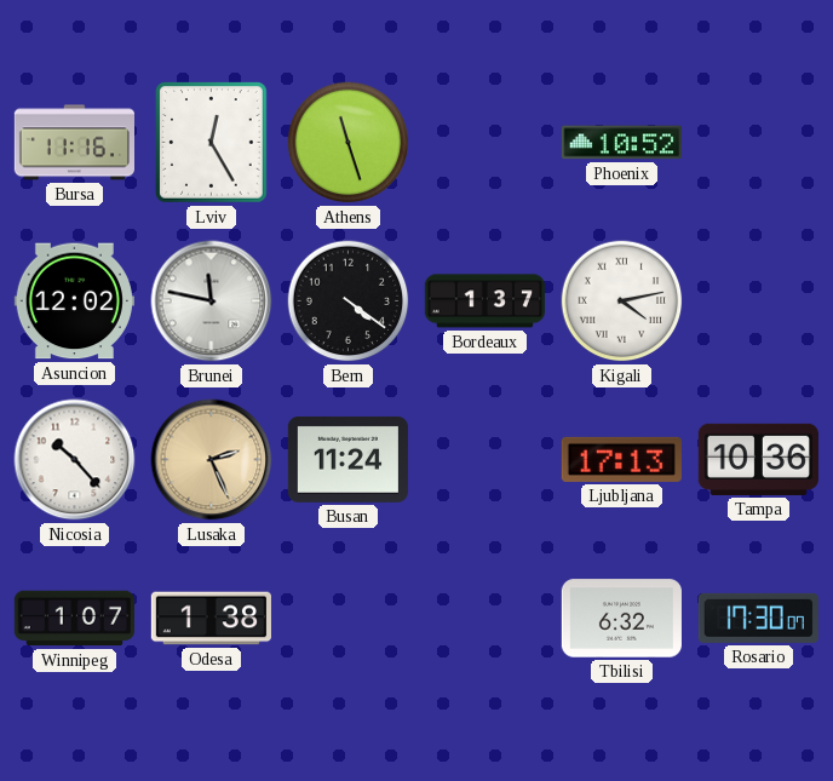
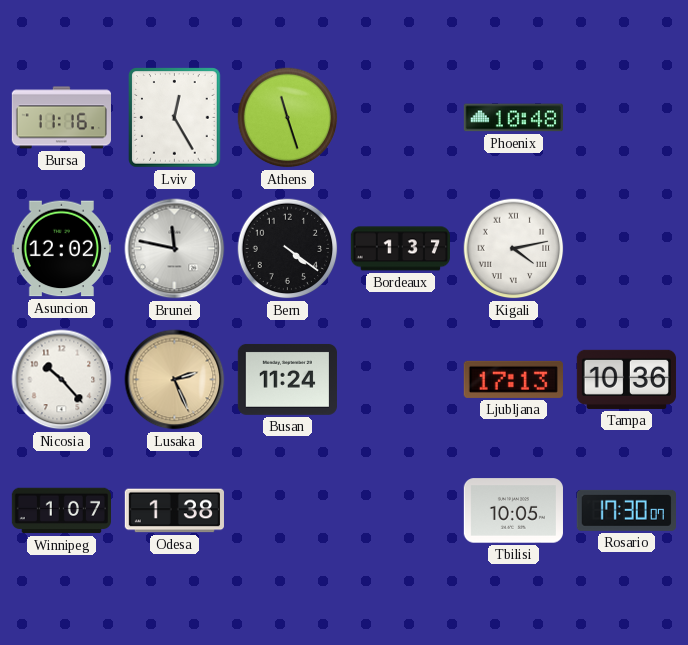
Phoenix: 10:52 -> 10:48 (513, 118)
Tbilisi: 6:32 -> 10:05 (513, 511)
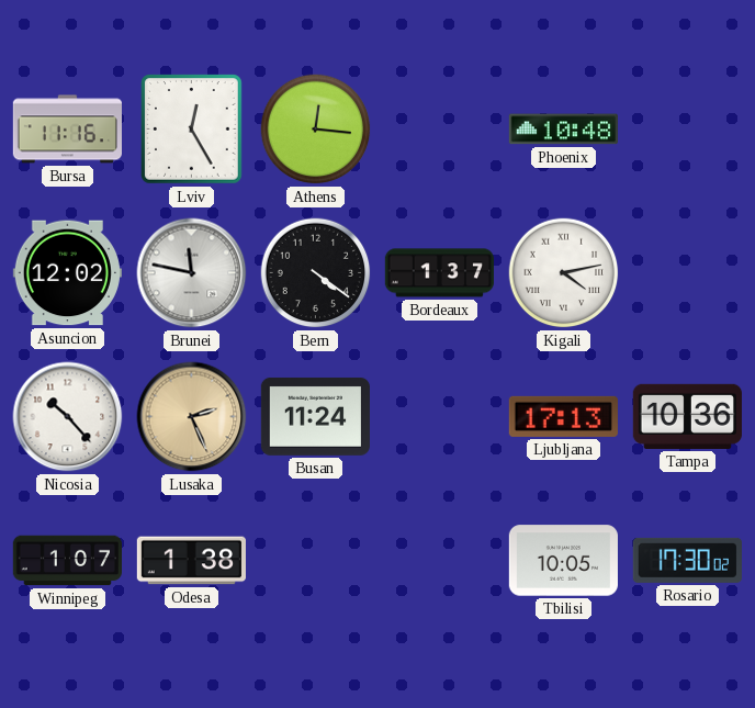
Athens: 11:27 -> 12:16 (316, 130)
Rosario: 17:30:07 -> 17:30:02 (687, 560)
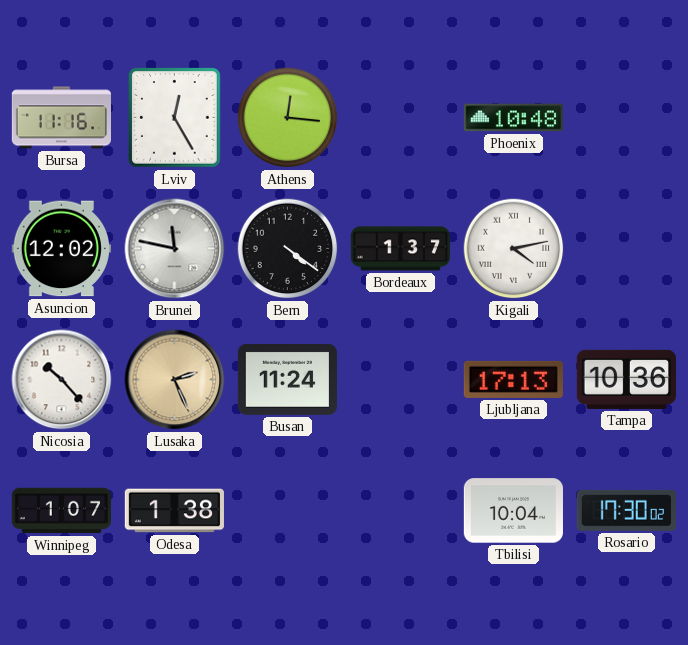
Tbilisi: 10:05 -> 10:04 (513, 511)
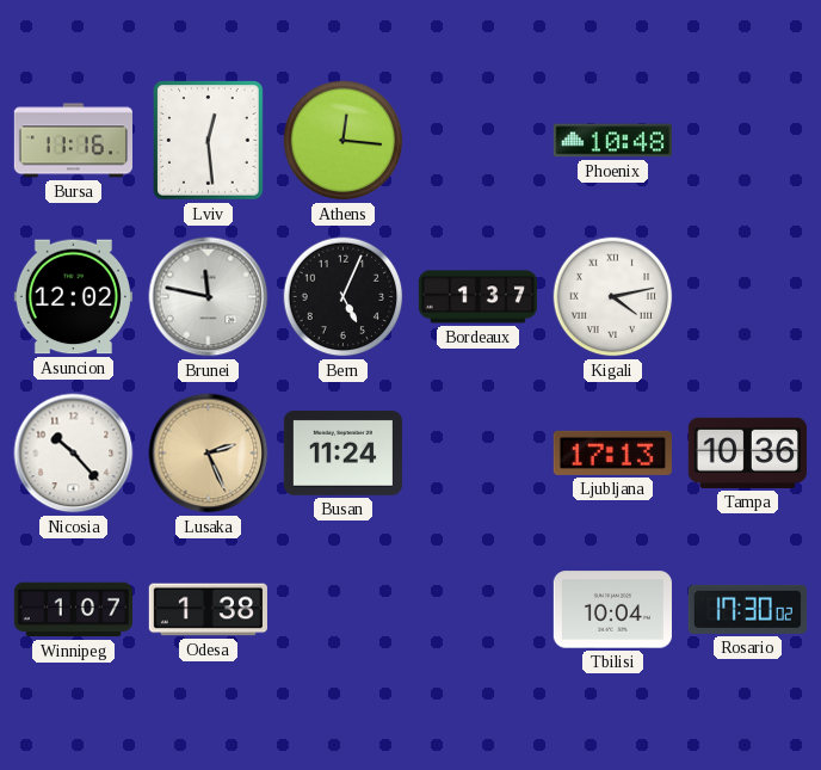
Lviv: 12:25 -> 12:29 (209, 141)
Bern: 4:21 -> 5:04 (344, 297)
